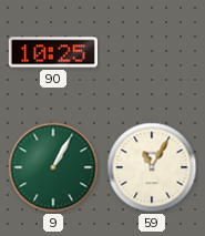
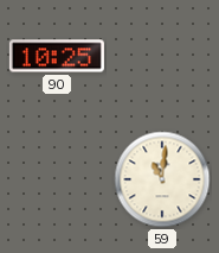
9: 1:05 -> none (53, 167)
59: 11:05 -> 11:01 (162, 179)
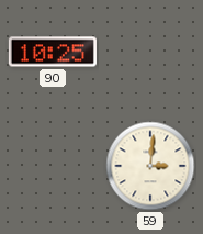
59: 11:01 -> 3:01 (150, 166)
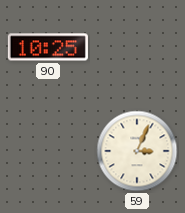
59: 3:01 -> 3:04 (137, 151)
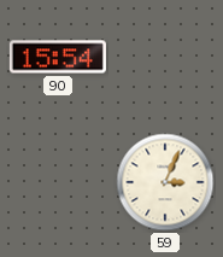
90: 10:25 -> 15:54 (58, 57)
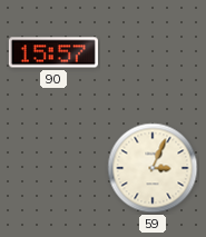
90: 15:54 -> 15:57 (53, 52)
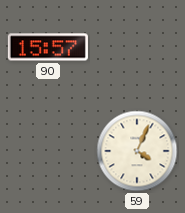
59: 3:04 -> 4:04 (137, 151)
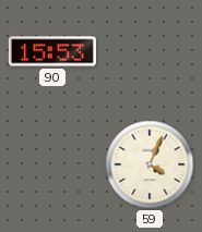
90: 15:57 -> 15:53 (52, 51)
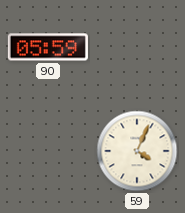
90: 15:53 -> 05:59 (48, 47)
